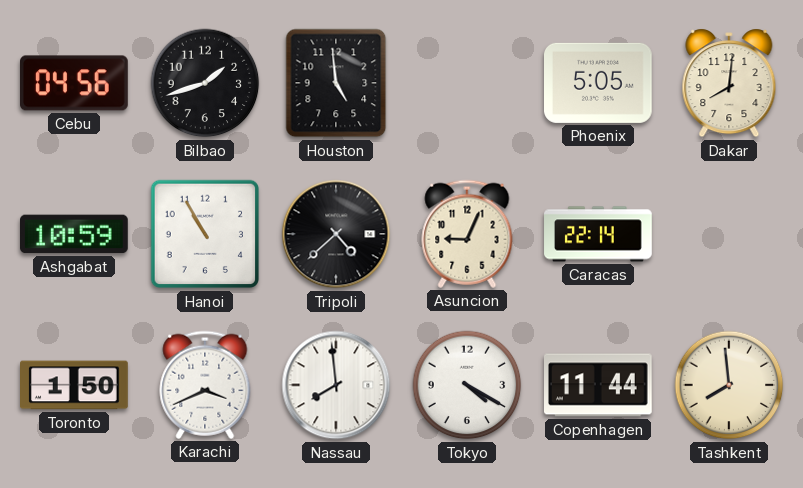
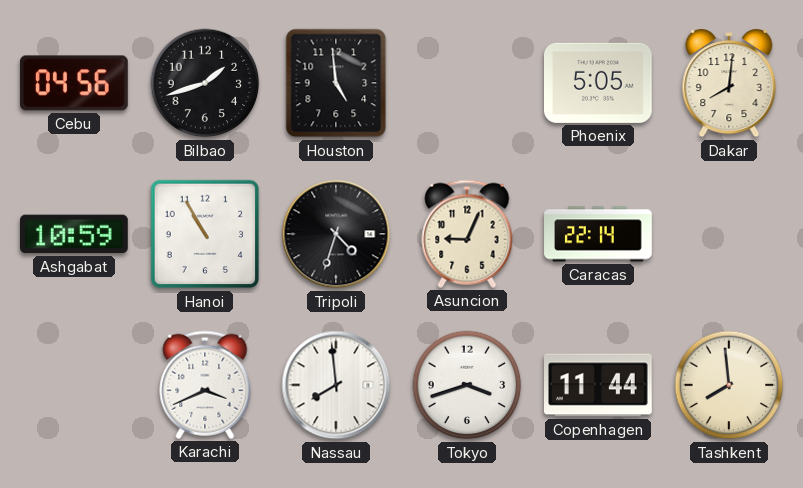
Tripoli: 4:38 -> 4:33 (336, 234)
Toronto: 1:50 -> none (74, 385)
Tokyo: 4:20 -> 3:42 (467, 385)
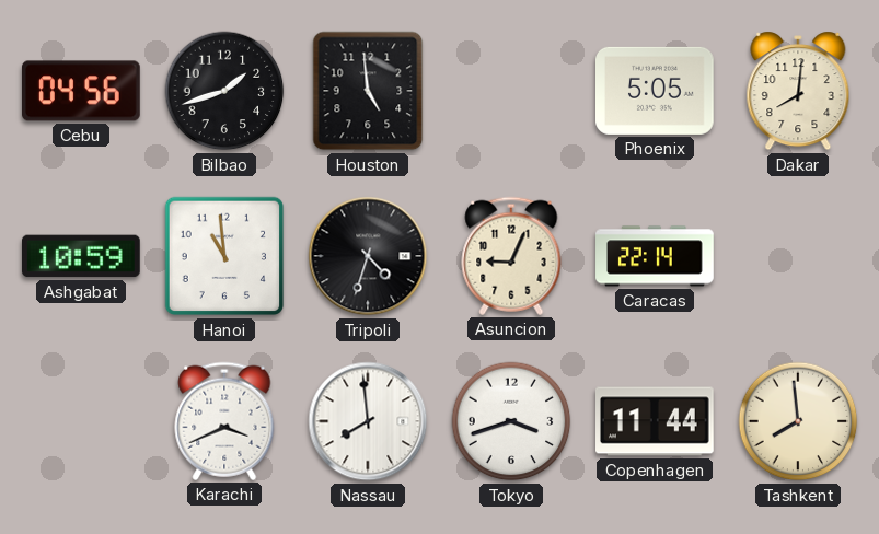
Hanoi: 10:55 -> 10:59 (224, 256)
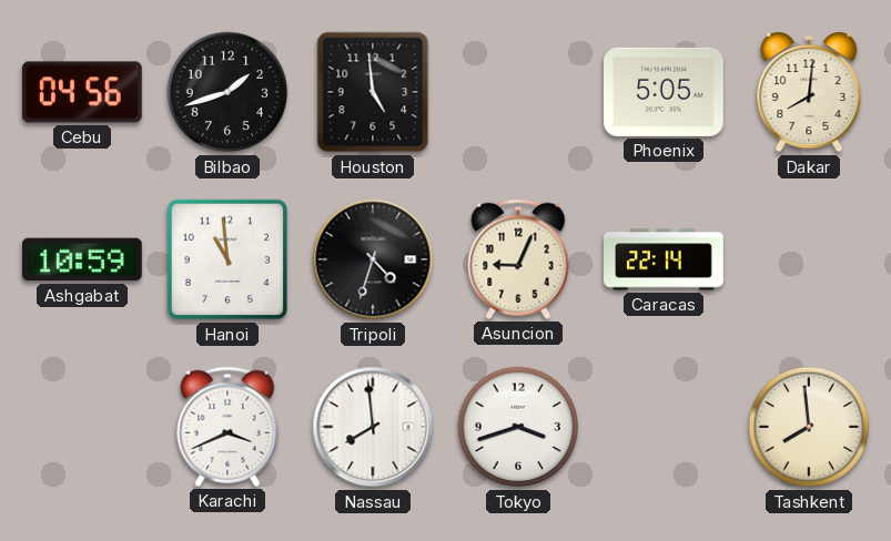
Copenhagen: 11:44 -> none (656, 421)
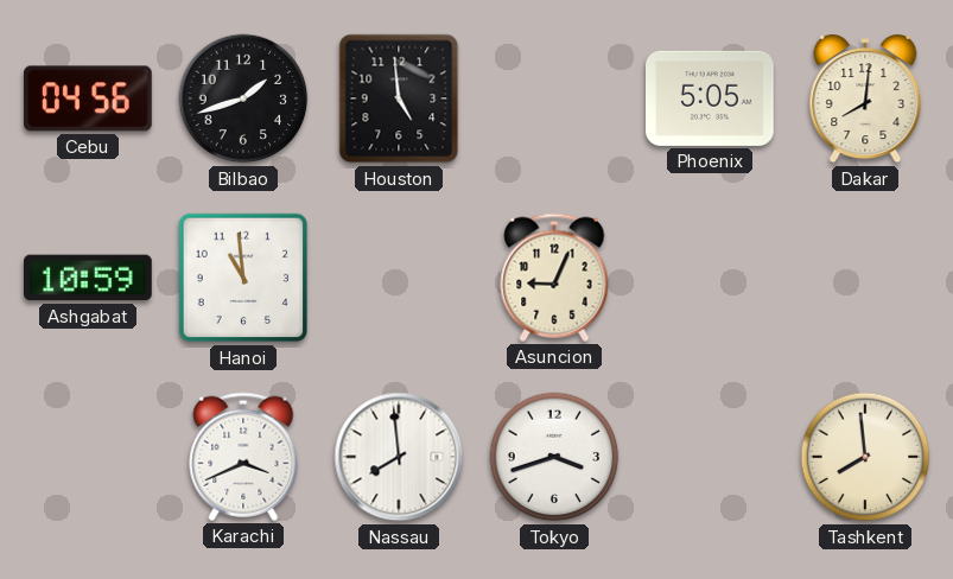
Tripoli: 4:33 -> none (373, 259)
Caracas: 22:14 -> none (664, 259)
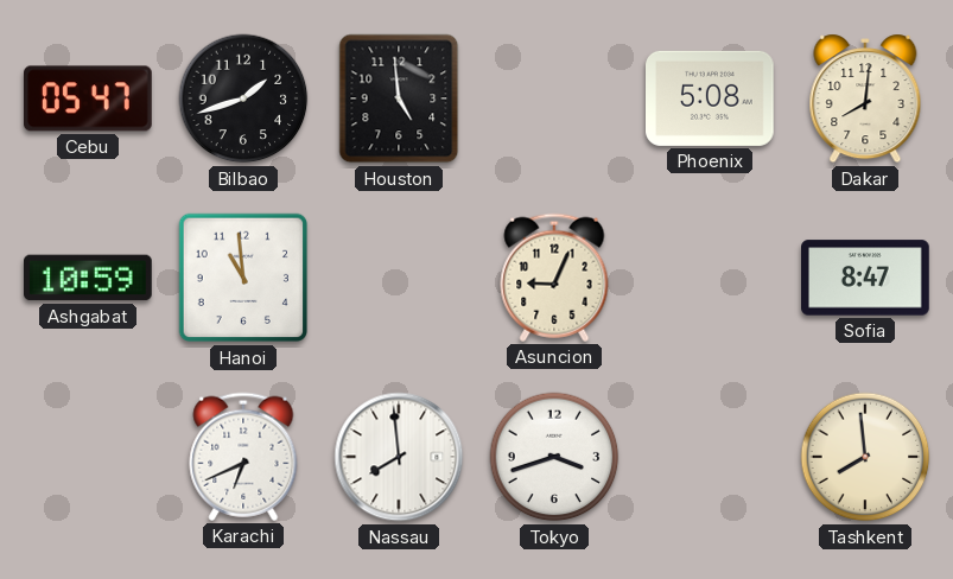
Cebu: 04:56 -> 05:47 (89, 98)
Phoenix: 5:05 -> 5:08 (711, 98)
Sofia: none -> 8:47 (866, 278)
Karachi: 3:41 -> 6:41 (243, 457)
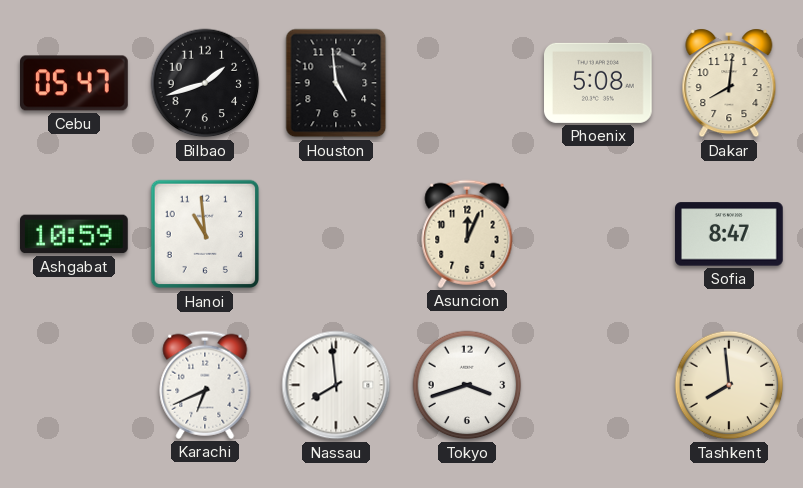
Asuncion: 9:04 -> 12:04 (467, 234)
